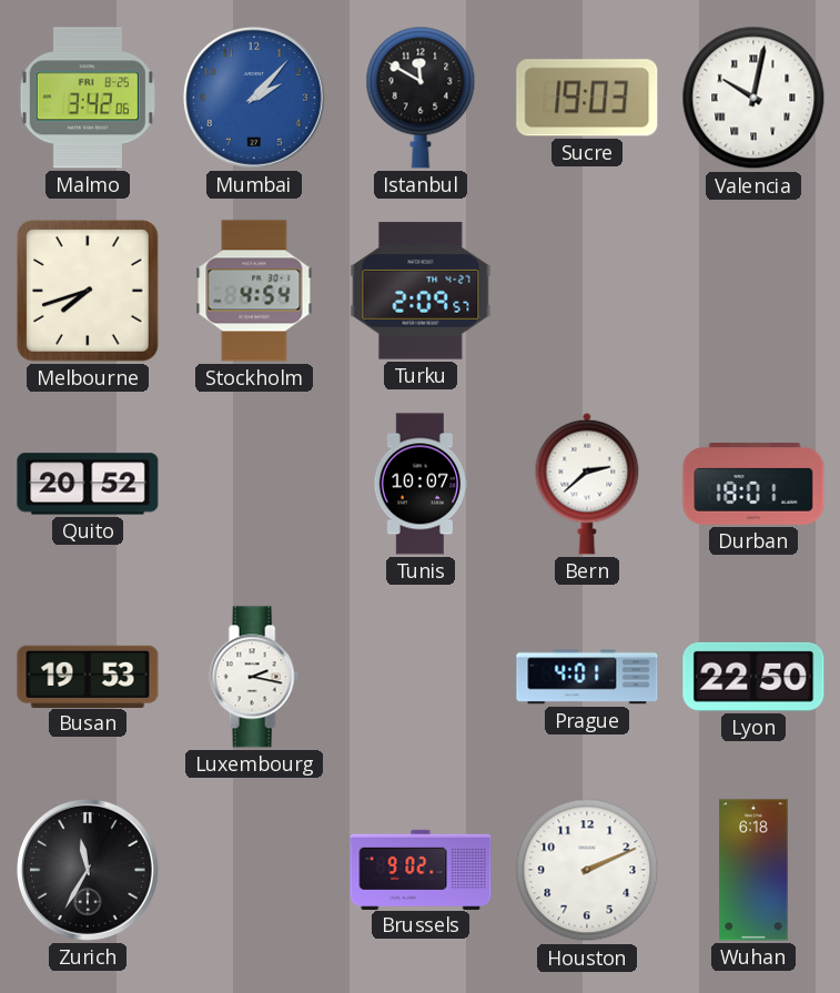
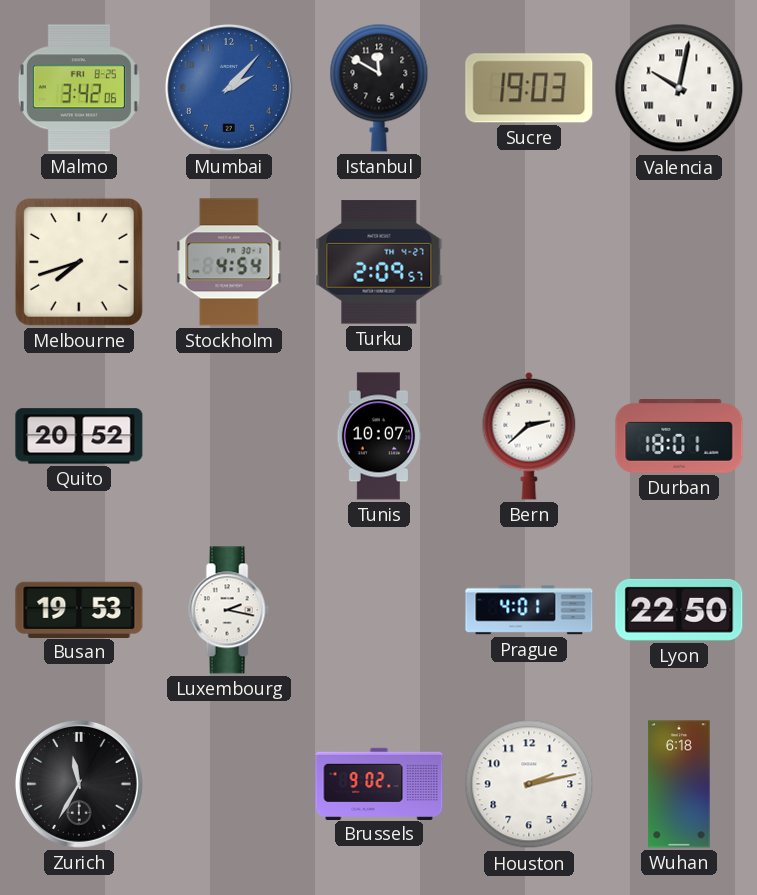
Houston: 2:11 -> 2:13 (529, 784)
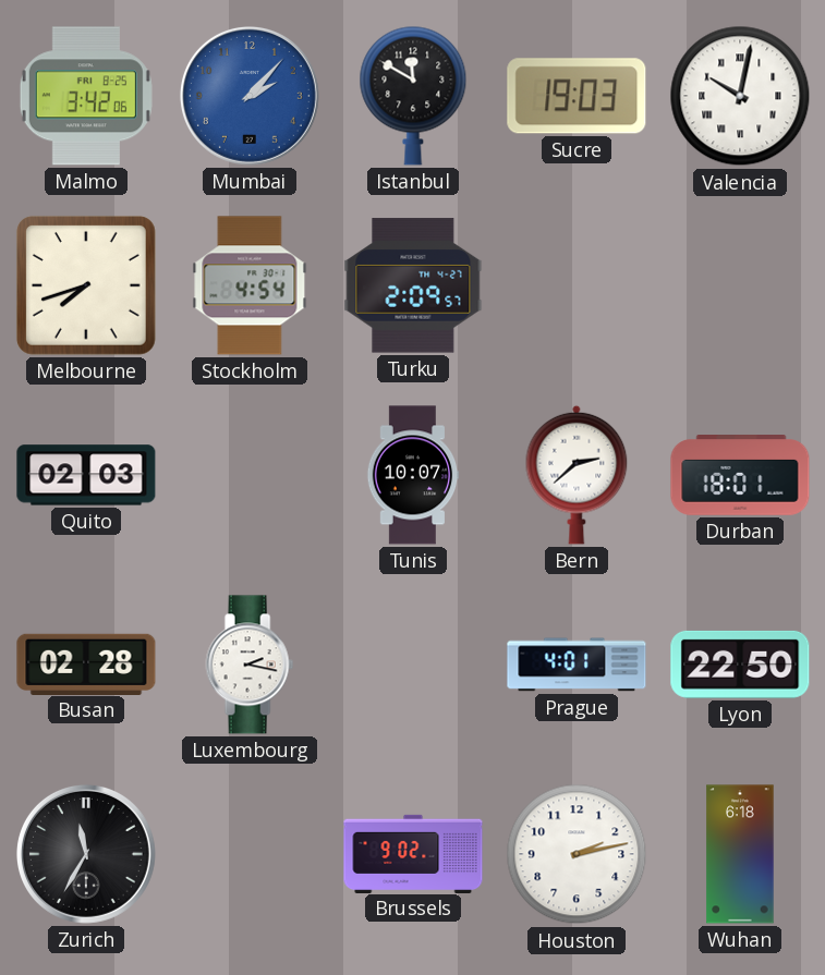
Quito: 20:52 -> 02:03 (86, 475)
Busan: 19:53 -> 02:28 (86, 663)
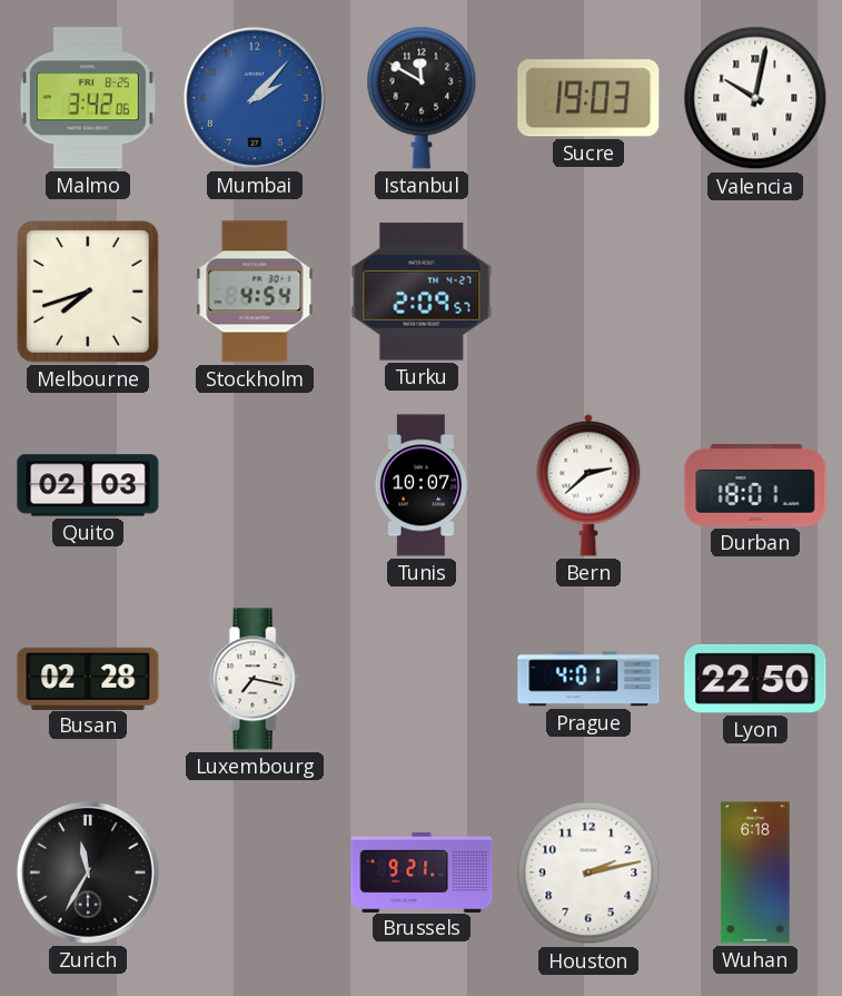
Luxembourg: 2:17 -> 7:17 (255, 679)
Brussels: 9:02 -> 9:21 (422, 871)
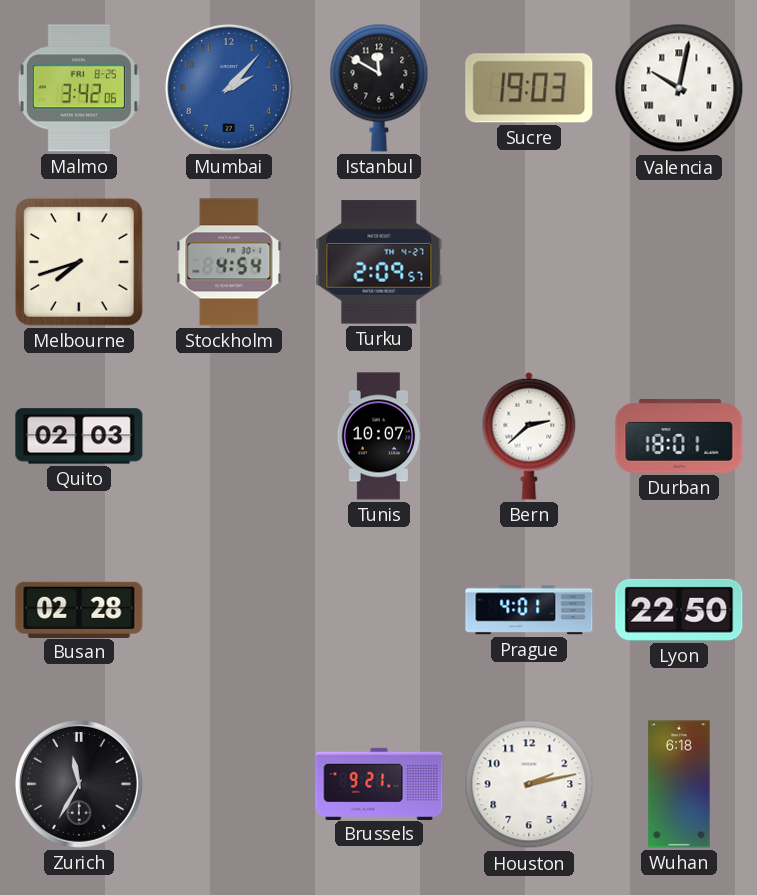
Luxembourg: 7:17 -> none (255, 679)
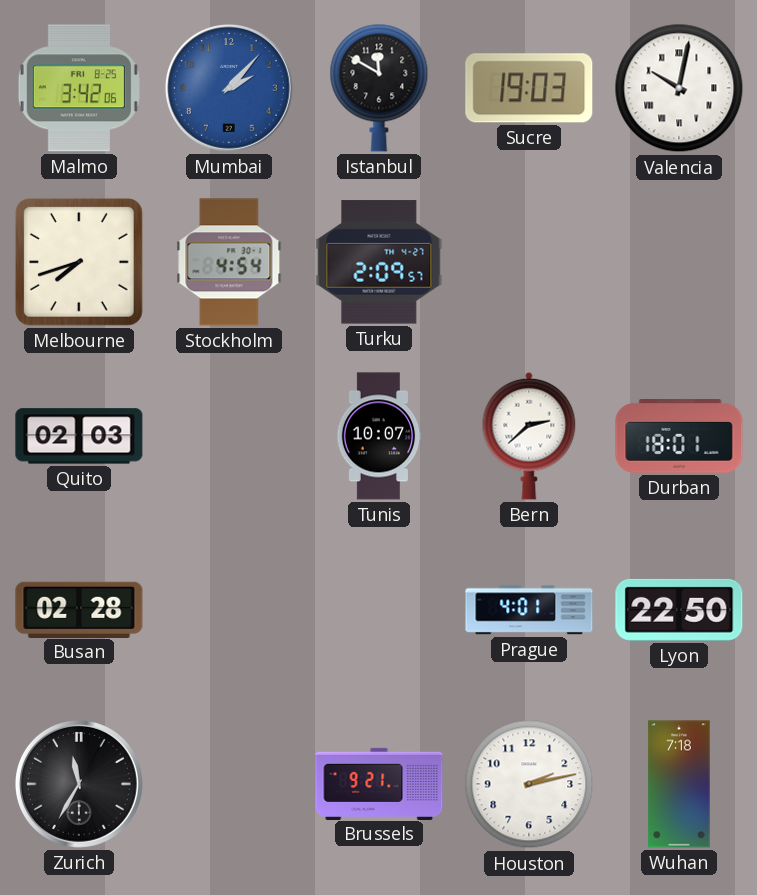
Wuhan: 6:18 -> 7:18 (679, 784)
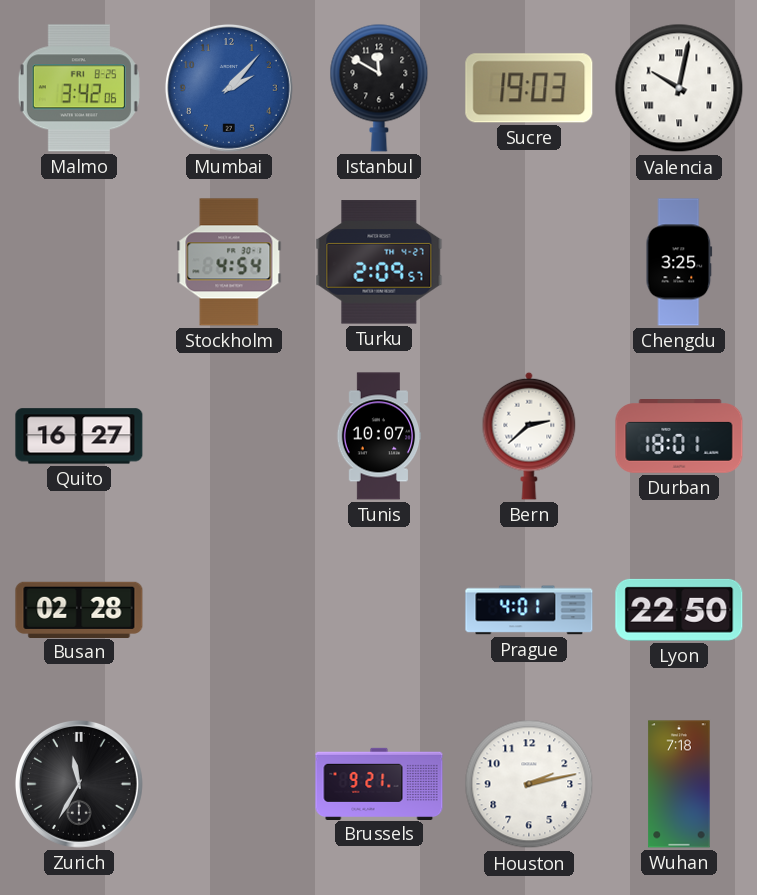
Melbourne: 7:42 -> none (79, 262)
Chengdu: none -> 3:25 (679, 262)
Quito: 02:03 -> 16:27 (79, 436)
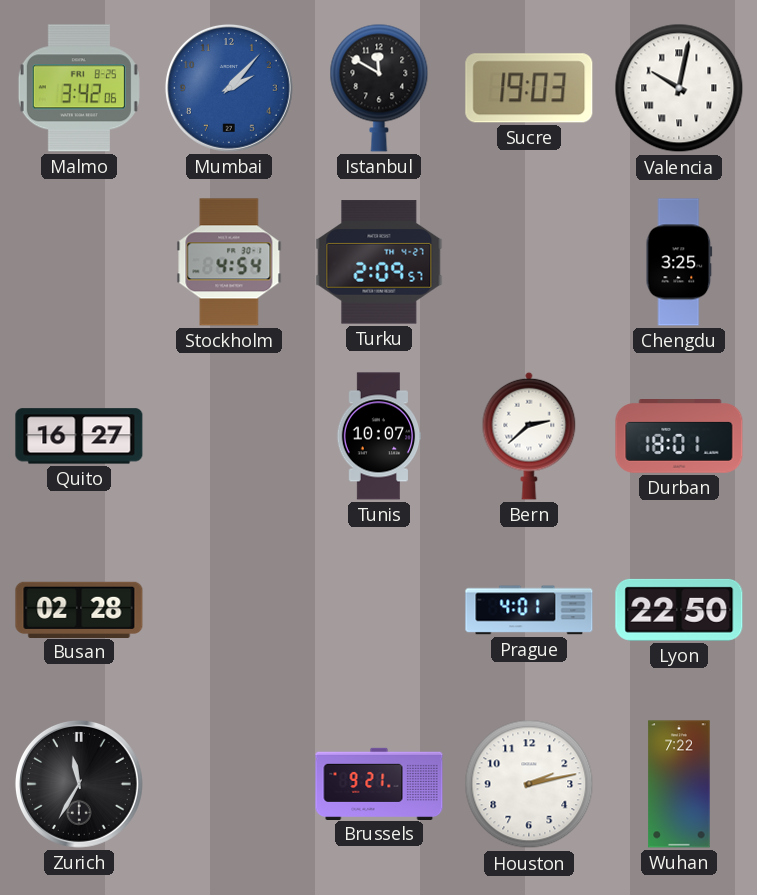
Wuhan: 7:18 -> 7:22 (679, 784)
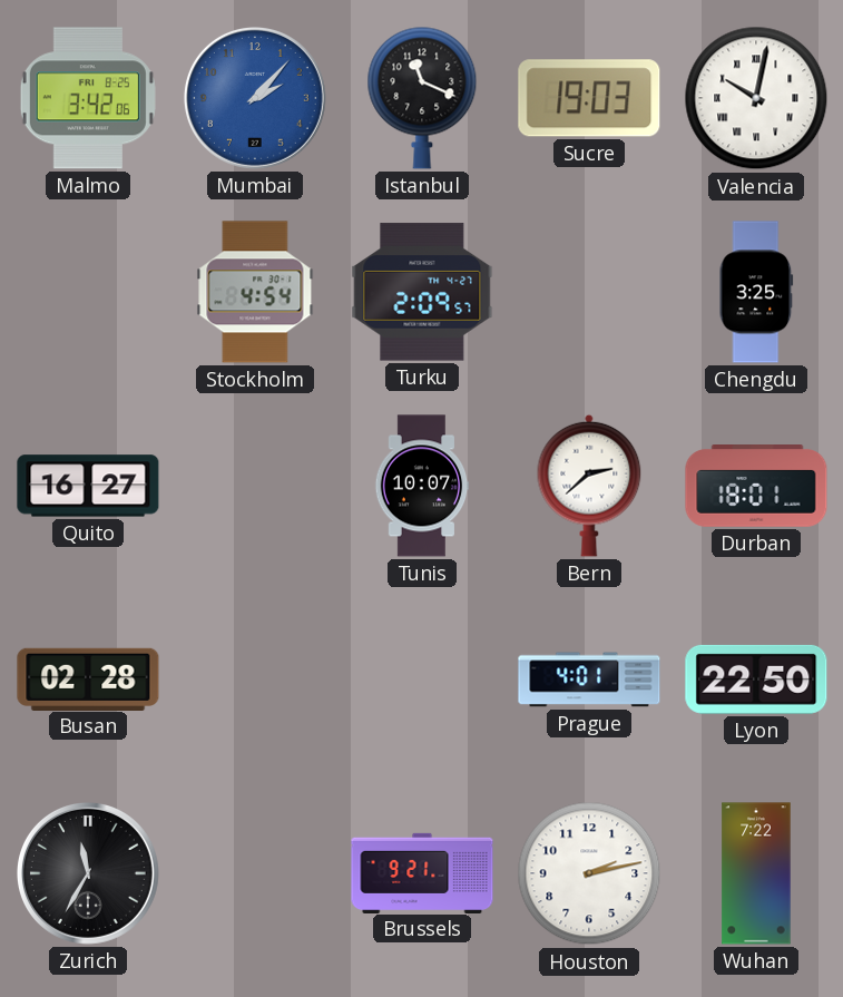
Istanbul: 11:50 -> 11:19 (422, 98)
